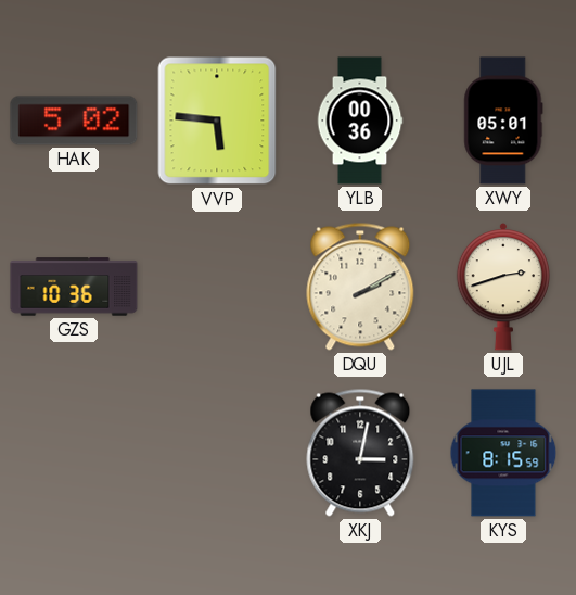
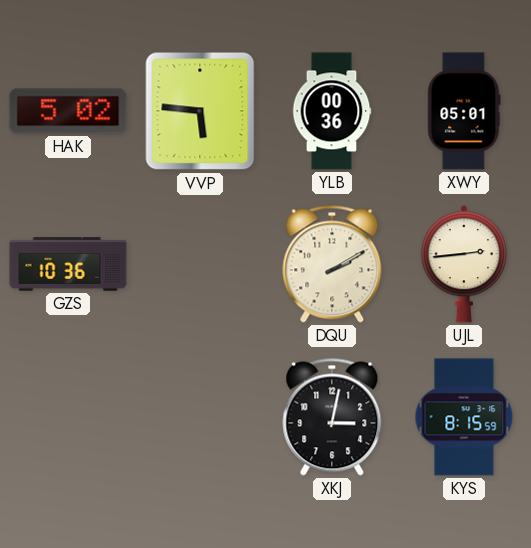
UJL: 2:42 -> 2:44 (463, 264)
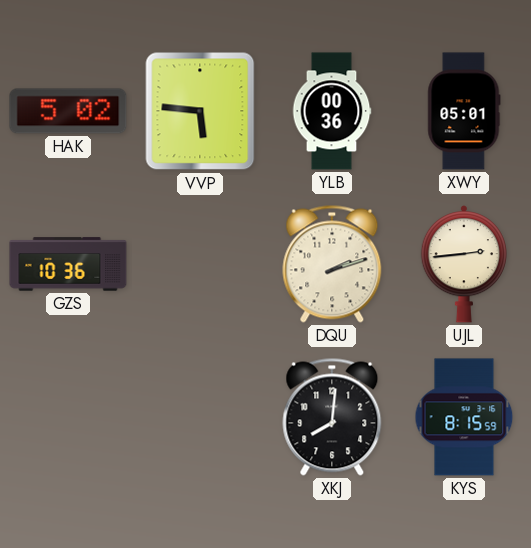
DQU: 2:10 -> 2:12 (332, 264)
XKJ: 3:02 -> 8:01 (332, 417)
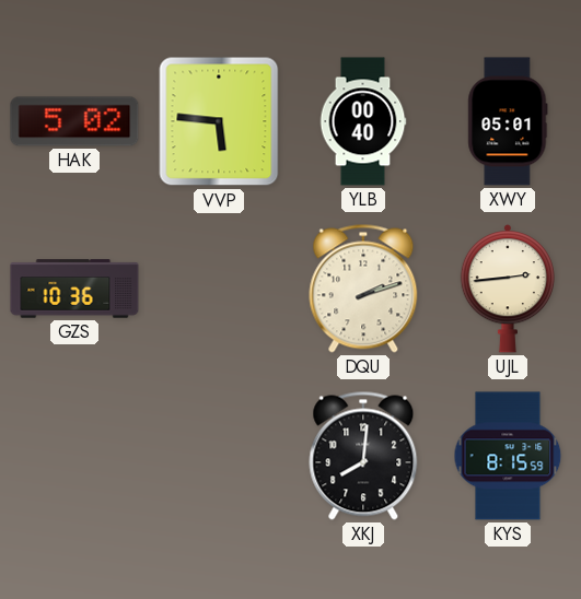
YLB: 00:36 -> 00:40 (363, 121)
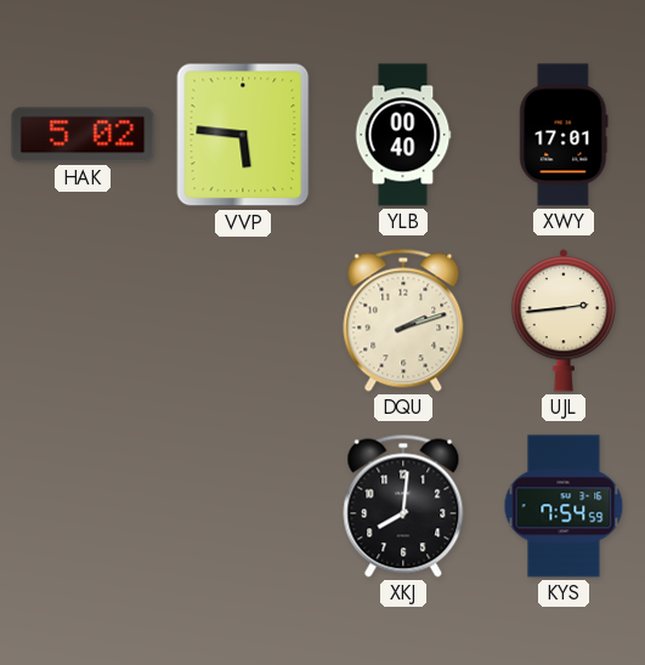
XWY: 05:01 -> 17:01 (564, 135)
GZS: 10:36 -> none (74, 289)
KYS: 8:15 -> 7:54 (564, 506)
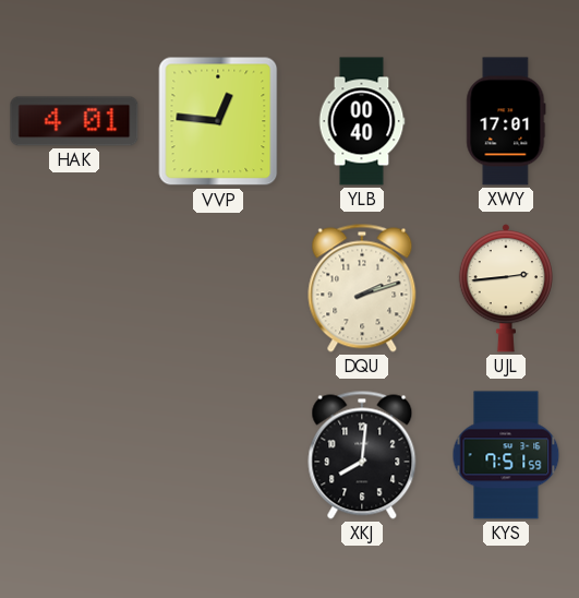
HAK: 5:02 -> 4:01 (74, 121)
VVP: 5:46 -> 12:46 (218, 121)
KYS: 7:54 -> 7:51 (506, 455)
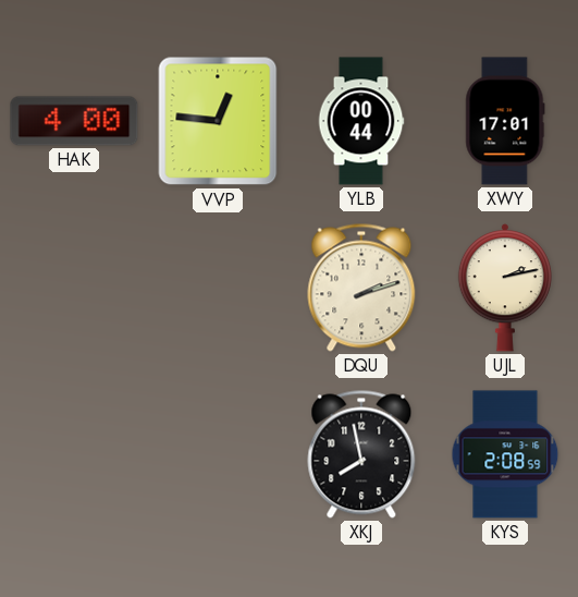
HAK: 4:01 -> 4:00 (74, 121)
YLB: 00:40 -> 00:44 (361, 121)
UJL: 2:44 -> 2:13 (504, 288)
XKJ: 8:01 -> 7:58 (361, 454)
KYS: 7:51 -> 2:08 (505, 454)
